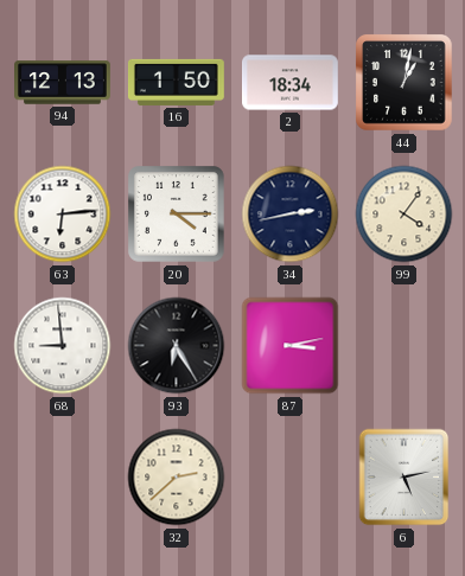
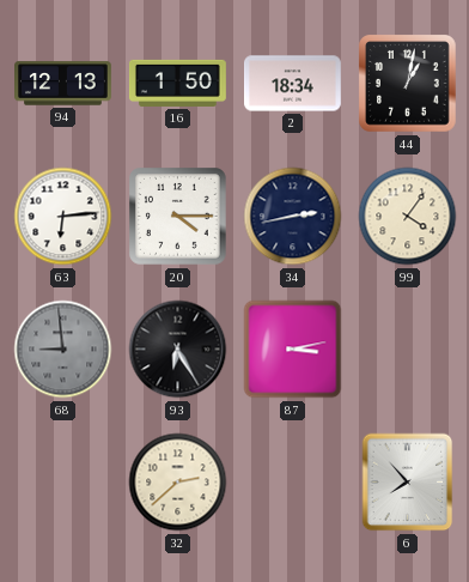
68 dial: white -> grey (63, 350)
6: 5:13 -> 7:53 (408, 483)
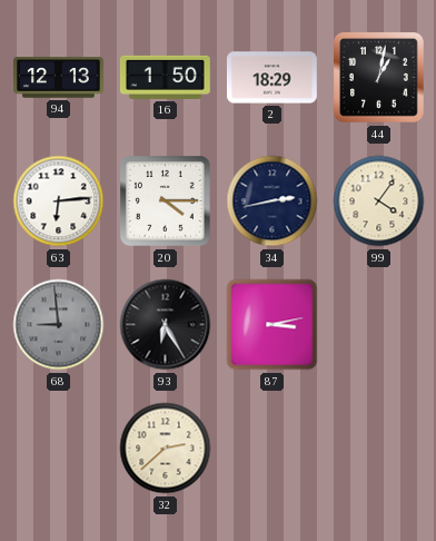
2: 18:34 -> 18:29 (272, 78)
6: 7:53 -> none (408, 483)
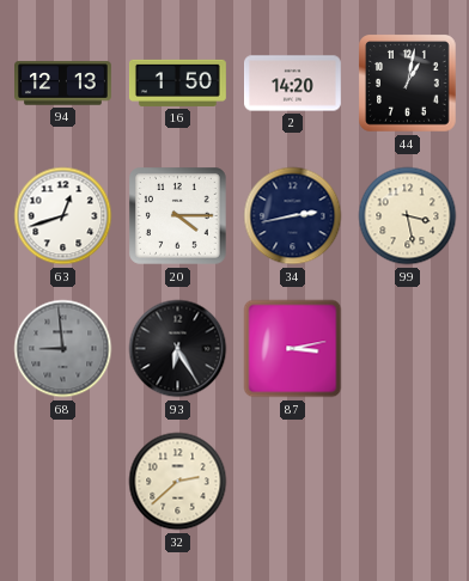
2: 18:29 -> 14:20 (293, 84)
63: 6:14 -> 12:42 (63, 216)
99: 4:06 -> 3:28 (408, 216)
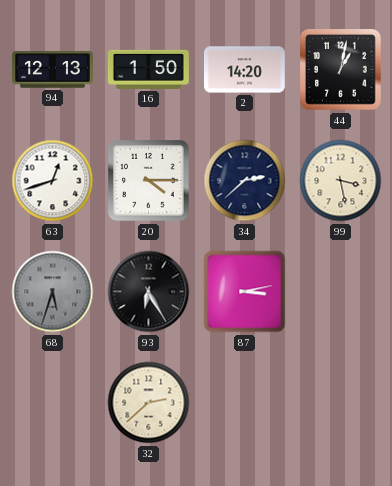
34: 2:43 -> 2:38 (245, 181)
68: 8:59 -> 5:33 (53, 292)
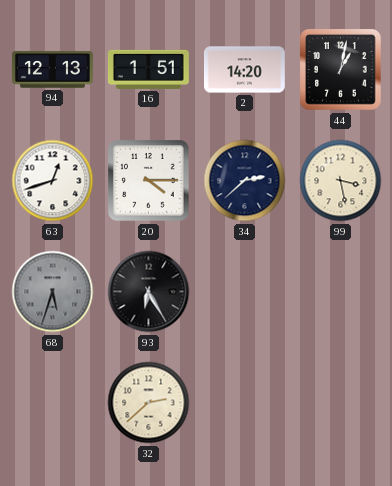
16: 1:50 -> 1:51 (148, 69)
87: 3:13 -> none (245, 292)
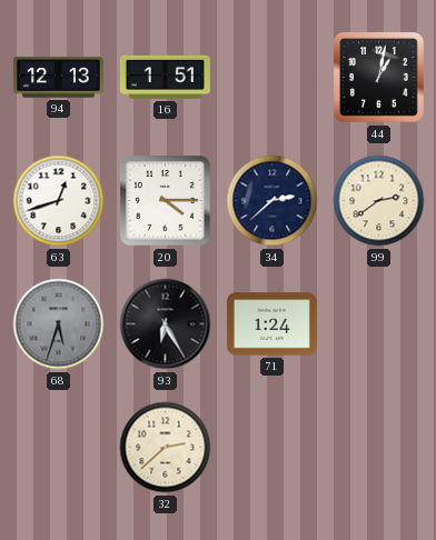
2: 14:20 -> none (245, 70)
99: 3:28 -> 2:39 (379, 201)
71: none -> 1:24 (272, 324)
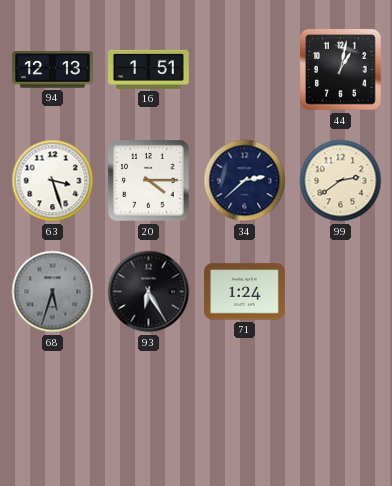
63: 12:42 -> 3:27 (53, 181)
32: 2:38 -> none (166, 448)
